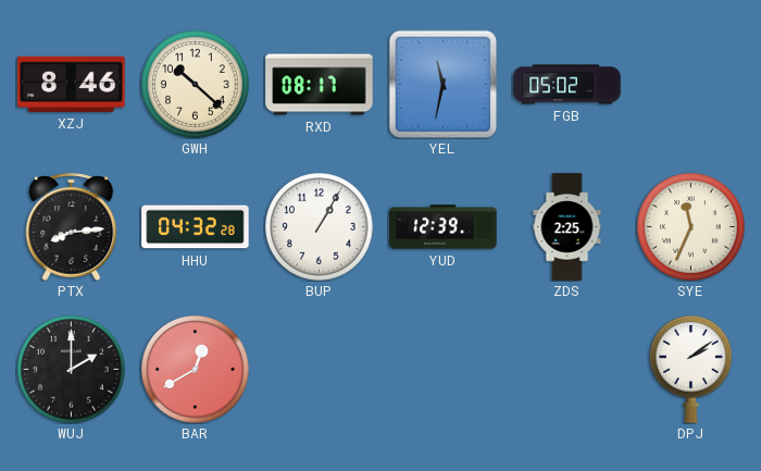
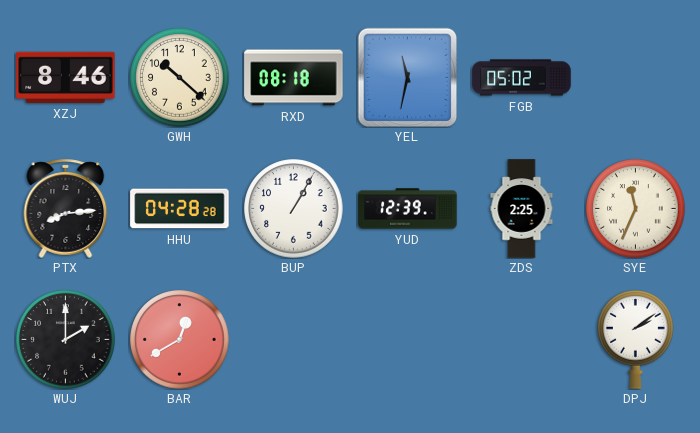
RXD: 08:17 -> 08:18 (294, 78)
HHU: 04:32 -> 04:28 (180, 209)
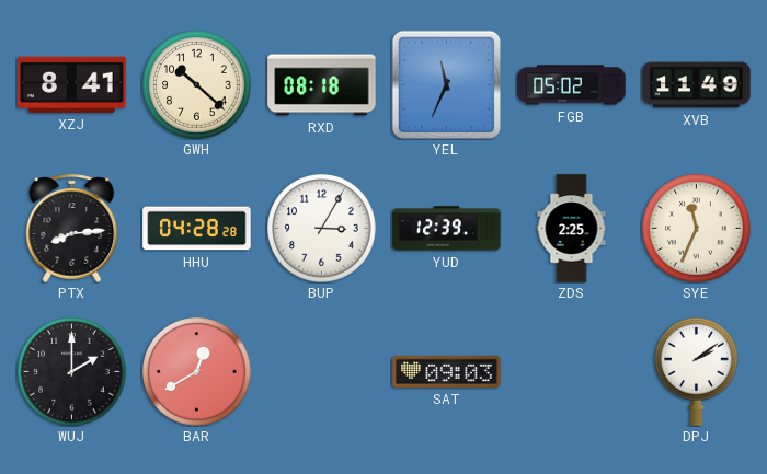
XZJ: 8:46 -> 8:41 (72, 84)
YEL: 11:32 -> 11:34 (446, 84)
XVB: none -> 11:49 (697, 85)
BUP: 1:05 -> 3:05 (322, 229)
SAT: none -> 09:03 (447, 371)
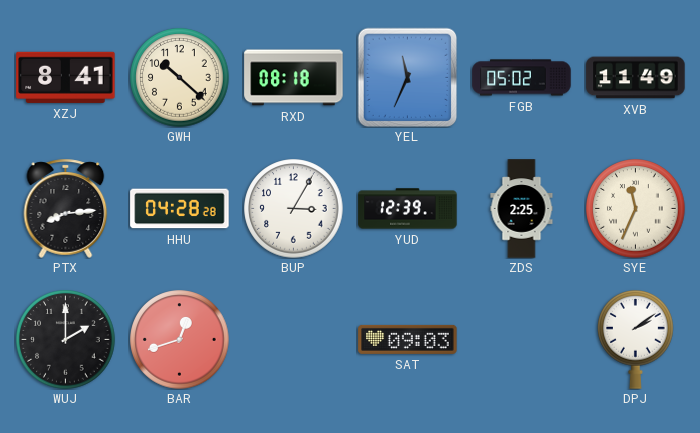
BAR: 12:40 -> 12:42 (180, 340)
